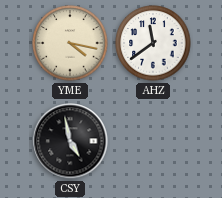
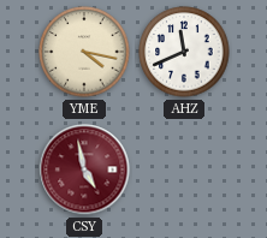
AHZ: 11:39 -> 11:41 (184, 52)
CSY dial: black -> burgundy (84, 169)
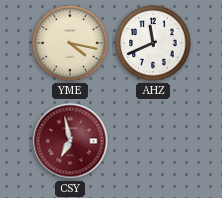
CSY: 4:58 -> 6:58 (70, 141)
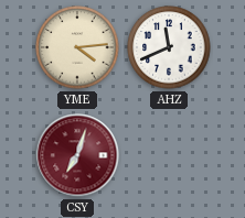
YME: 4:17 -> 4:14 (77, 47)
CSY: 6:58 -> 7:03 (77, 155)
